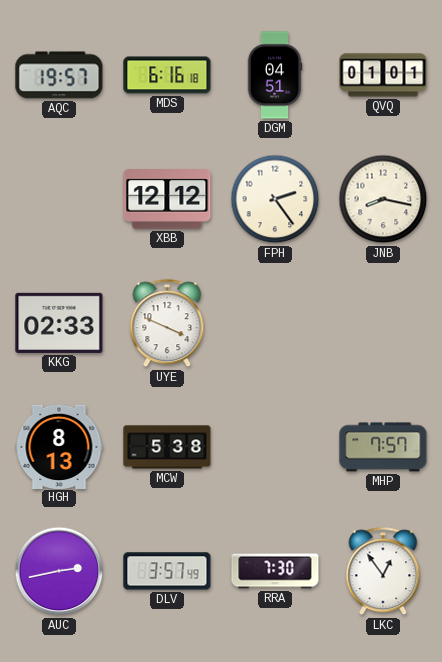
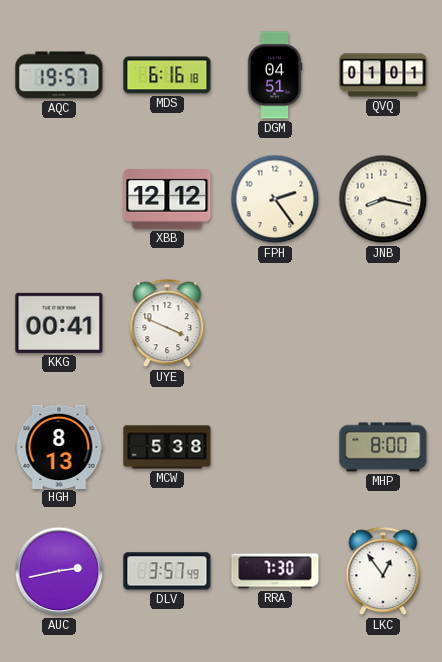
KKG: 02:33 -> 00:41 (59, 323)
MHP: 7:57 -> 8:00 (383, 447)
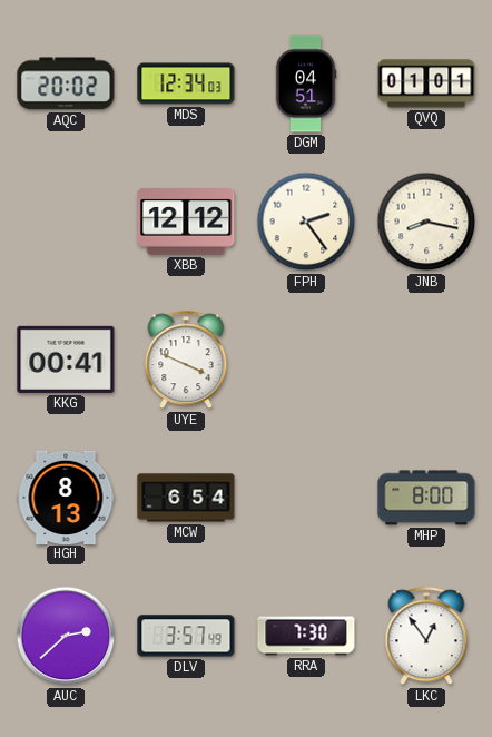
AQC: 19:57 -> 20:02 (66, 83)
MDS: 6:16 -> 12:34 (186, 83)
MCW: 5:38 -> 6:54 (186, 498)
AUC: 2:43 -> 2:38 (66, 636)
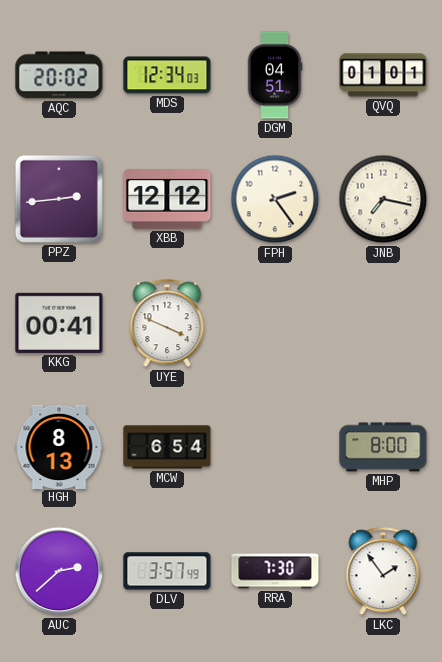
PPZ: none -> 2:44 (59, 199)
JNB: 8:17 -> 7:17 (383, 199)
LKC: 12:54 -> 1:54 (383, 572)
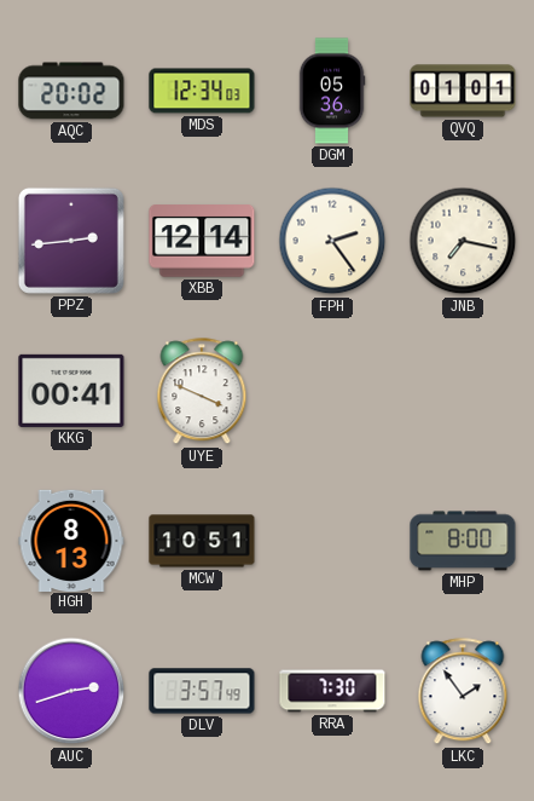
DGM: 04:51 -> 05:36 (332, 91)
XBB: 12:12 -> 12:14 (202, 241)
MCW: 6:54 -> 10:51 (202, 541)
AUC: 2:38 -> 2:42 (71, 691)
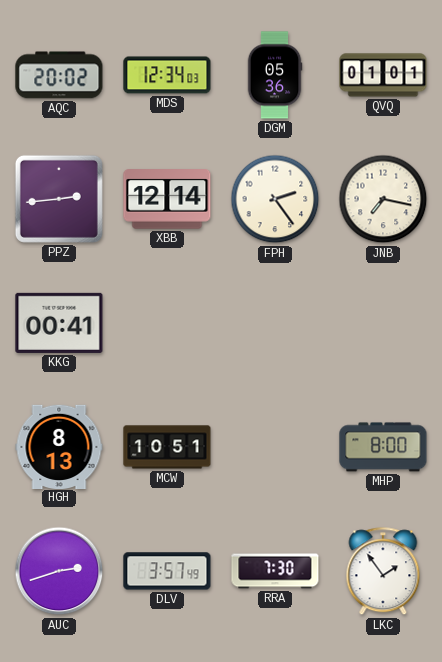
UYE: 3:49 -> none (202, 392)
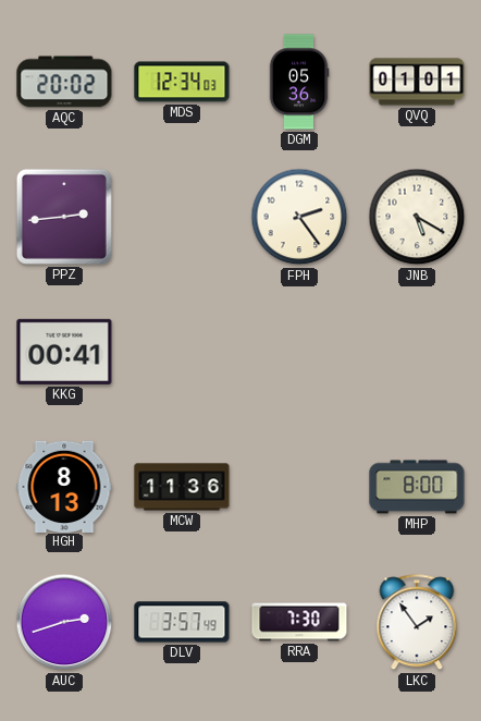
XBB: 12:14 -> none (167, 199)
JNB: 7:17 -> 5:20 (417, 217)
MCW: 10:51 -> 11:36 (182, 487)
